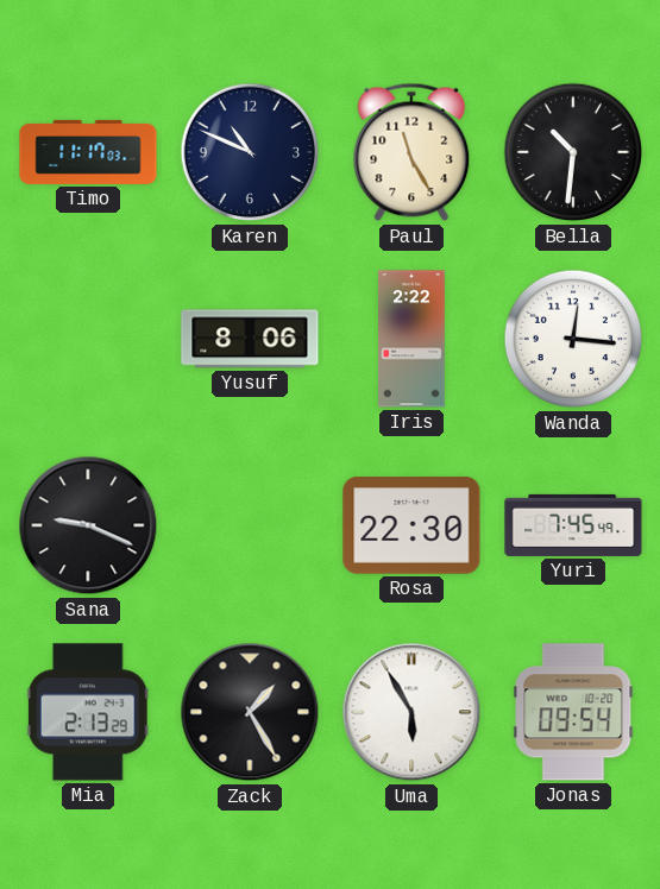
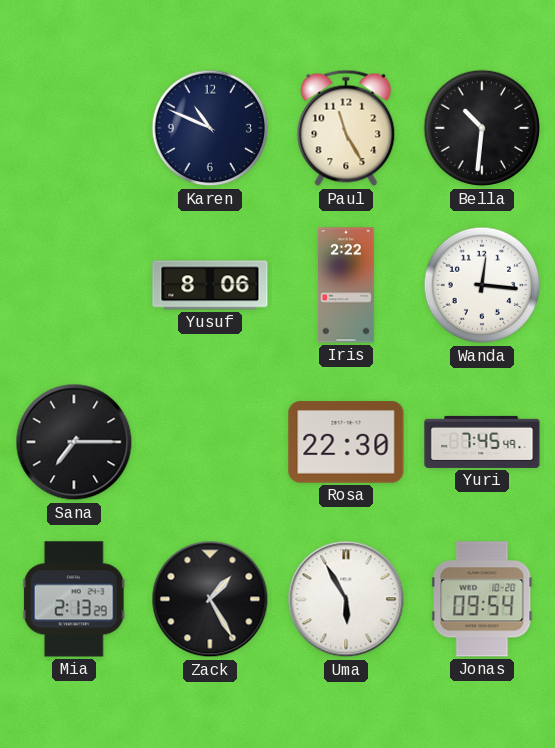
Timo: 11:17 -> none (88, 152)
Sana: 9:19 -> 7:15 (74, 442)
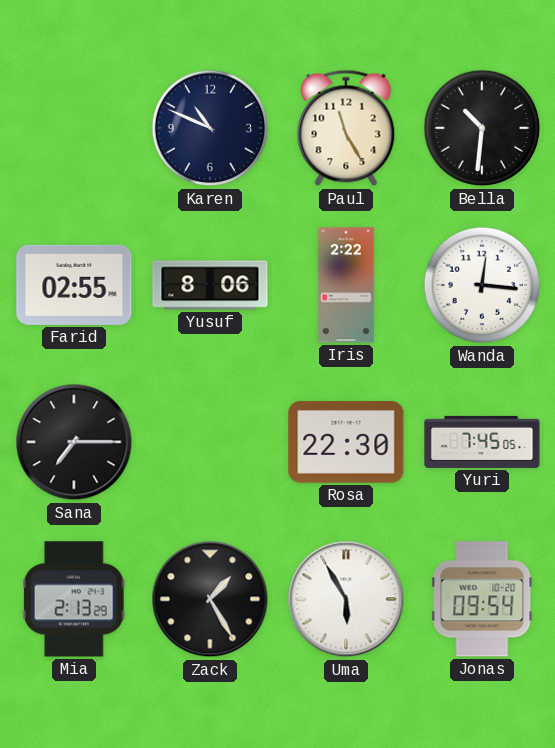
Farid: none -> 02:55 (74, 285)
Yuri: 7:45:49 -> 7:45:05 (482, 442)
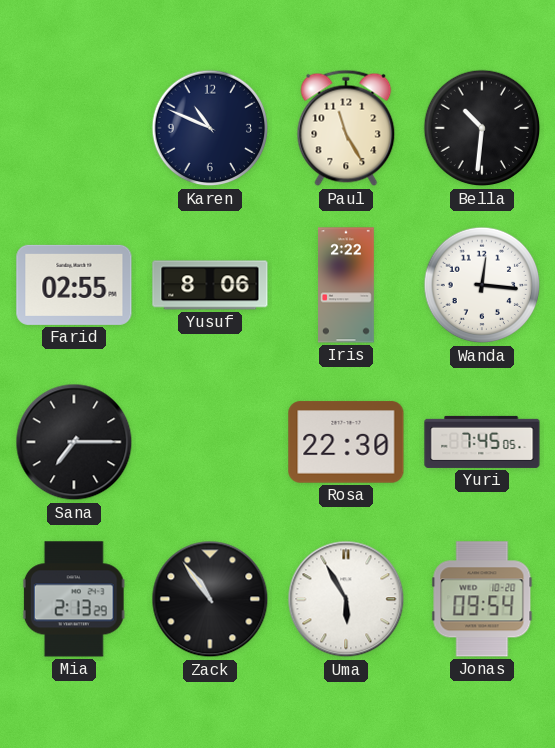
Zack: 1:25 -> 10:54 (210, 599)
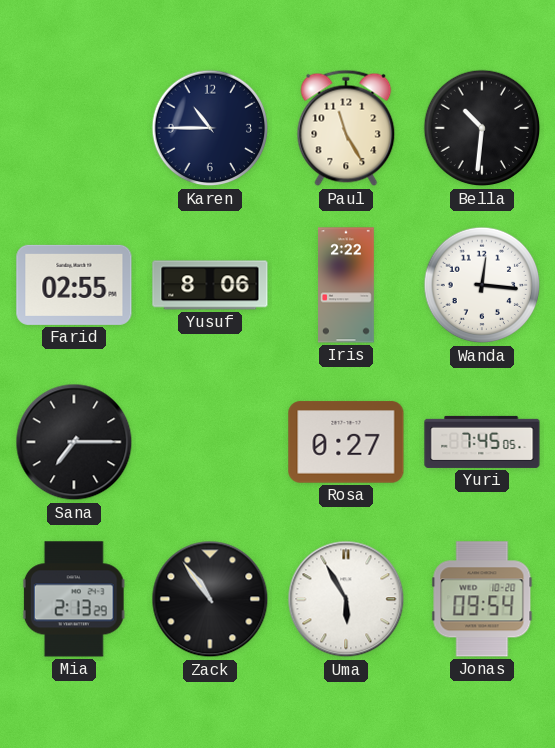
Karen: 10:49 -> 10:45 (210, 128)
Rosa: 22:30 -> 0:27 (346, 442)
